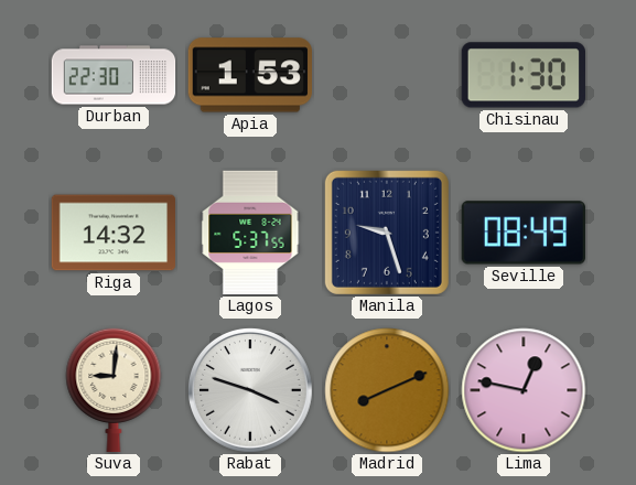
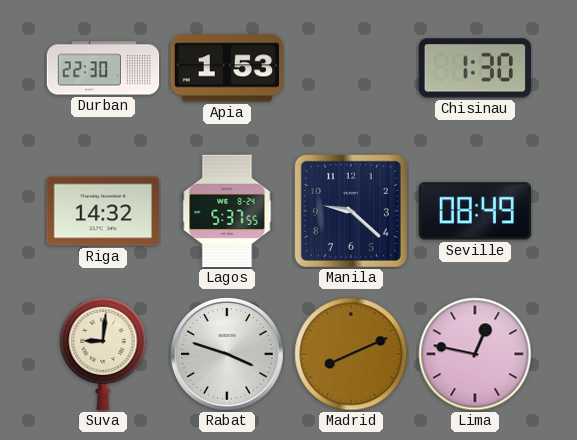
Manila: 9:27 -> 9:22 (351, 211)
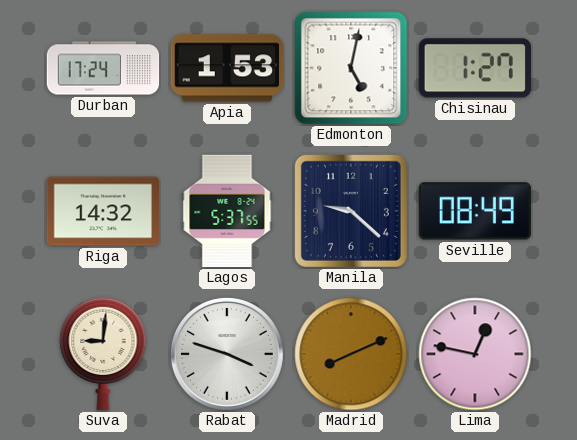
Durban: 22:30 -> 17:24 (103, 68)
Edmonton: none -> 5:02 (351, 68)
Chisinau: 1:30 -> 1:27 (474, 68)
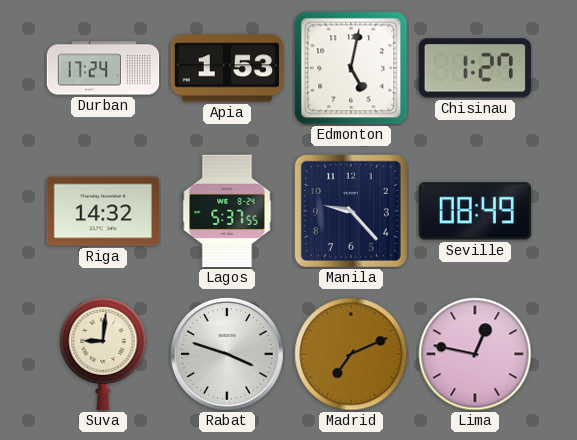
Manila: 9:22 -> 9:23 (351, 211)
Madrid: 8:11 -> 7:11 (351, 354)
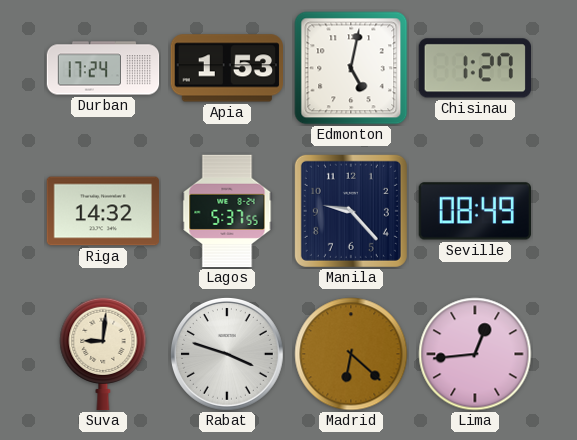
Madrid: 7:11 -> 6:22 (351, 354)
Lima: 12:47 -> 12:44 (475, 354)
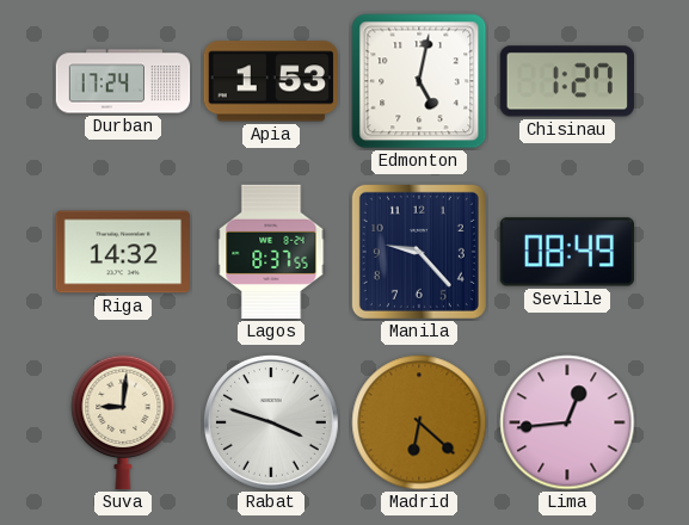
Lagos: 5:37 -> 8:37 (271, 252)
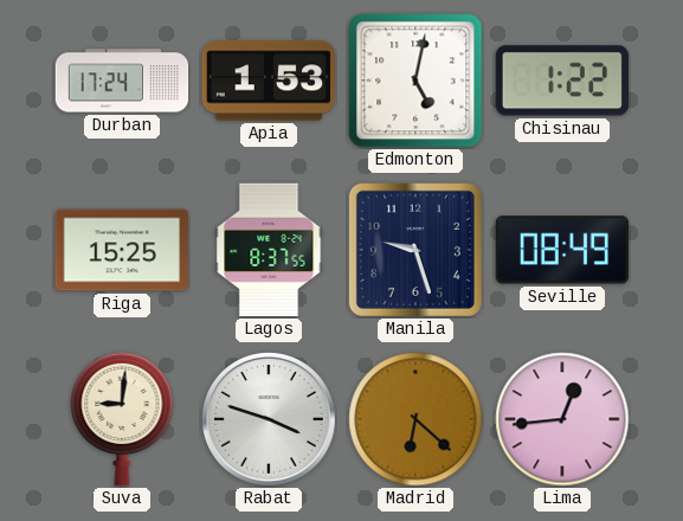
Chisinau: 1:27 -> 1:22 (561, 81)
Riga: 14:32 -> 15:25 (122, 250)
Manila: 9:23 -> 9:27 (415, 250)
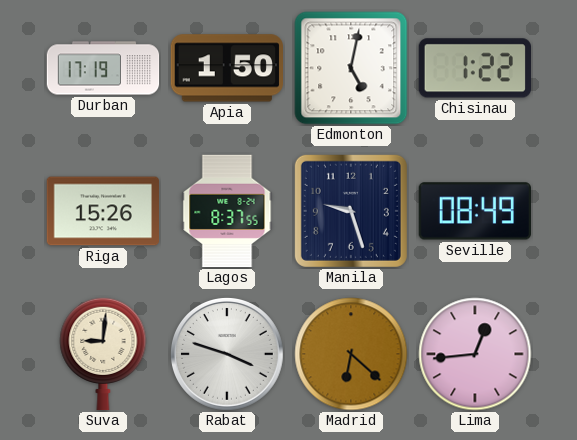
Durban: 17:24 -> 17:19 (103, 68)
Apia: 1:53 -> 1:50 (226, 68)
Riga: 15:25 -> 15:26 (103, 211)
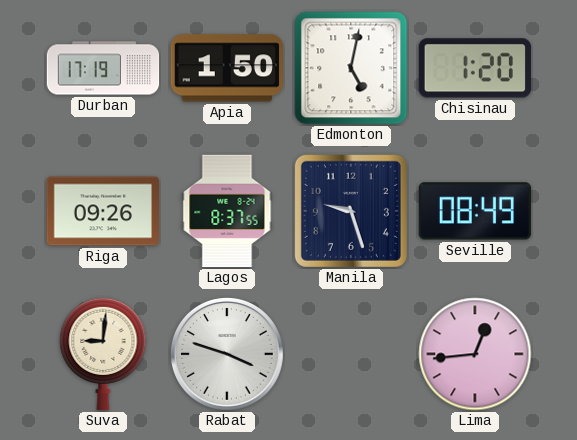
Chisinau: 1:22 -> 1:20 (474, 68)
Riga: 15:26 -> 09:26 (103, 211)
Madrid: 6:22 -> none (351, 354)
